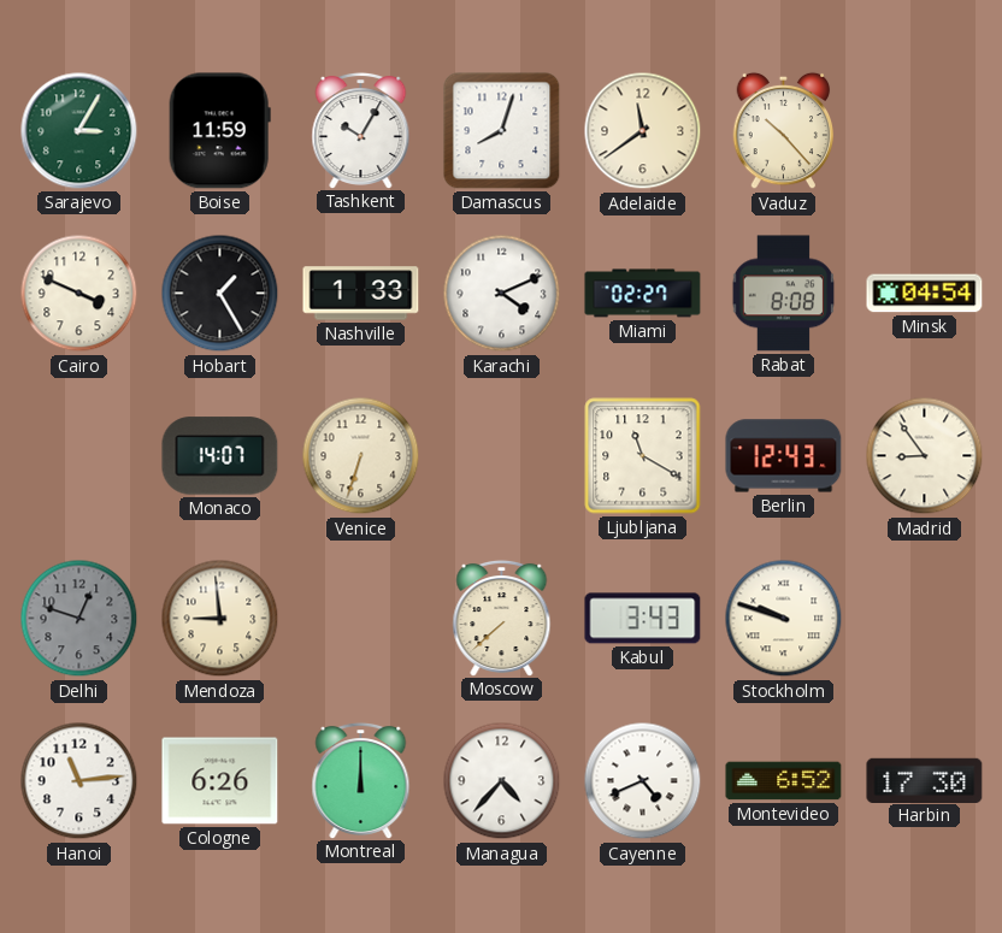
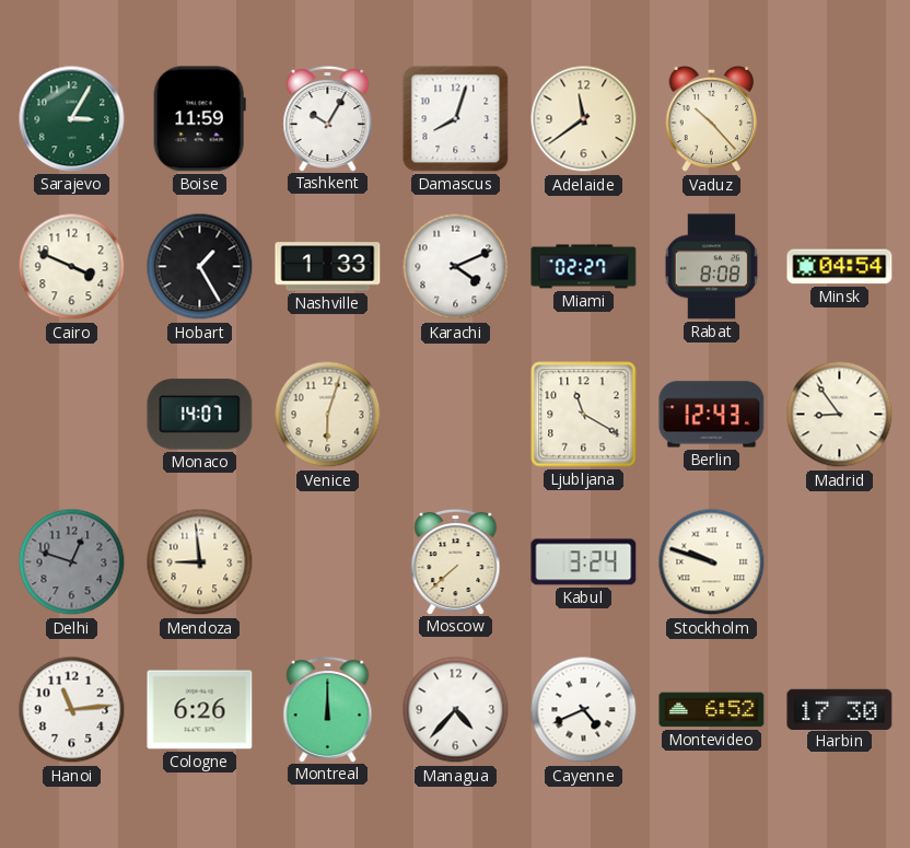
Venice: 6:33 -> 6:03 (328, 415)
Kabul: 3:43 -> 3:24 (584, 562)
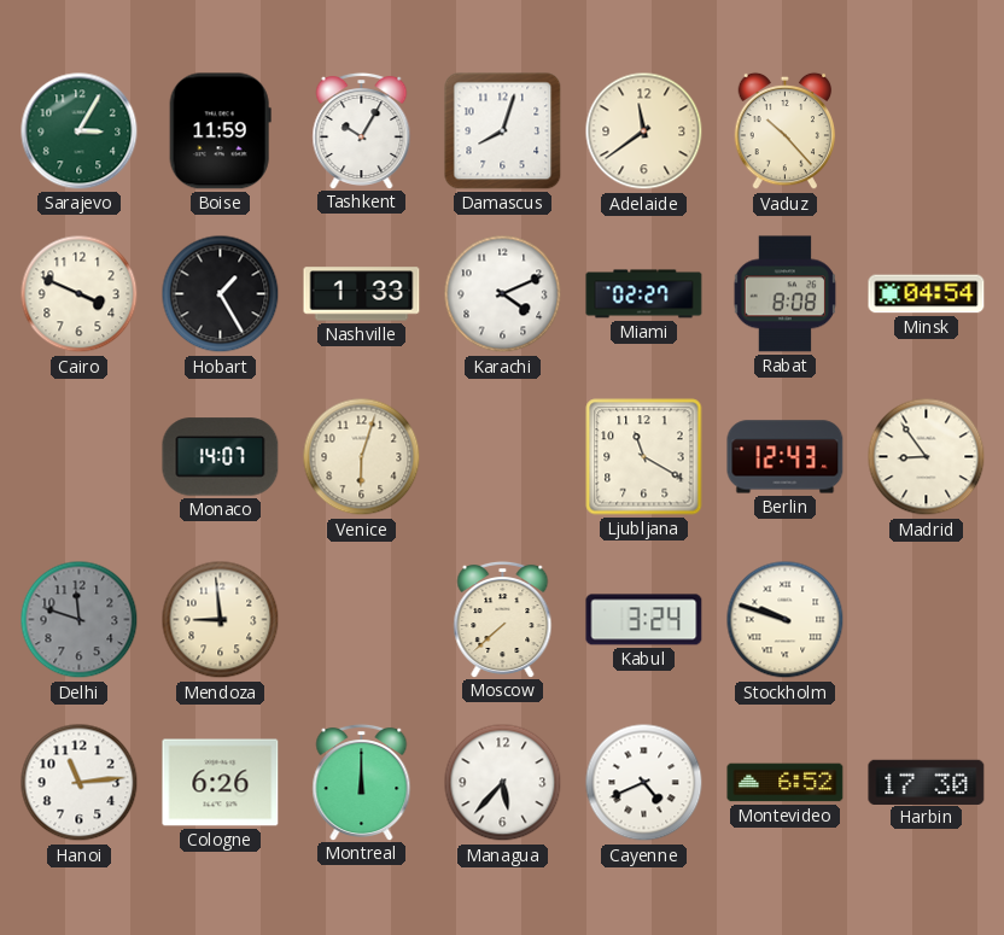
Delhi: 12:48 -> 11:48 (80, 620)
Managua: 4:37 -> 5:37 (503, 783)
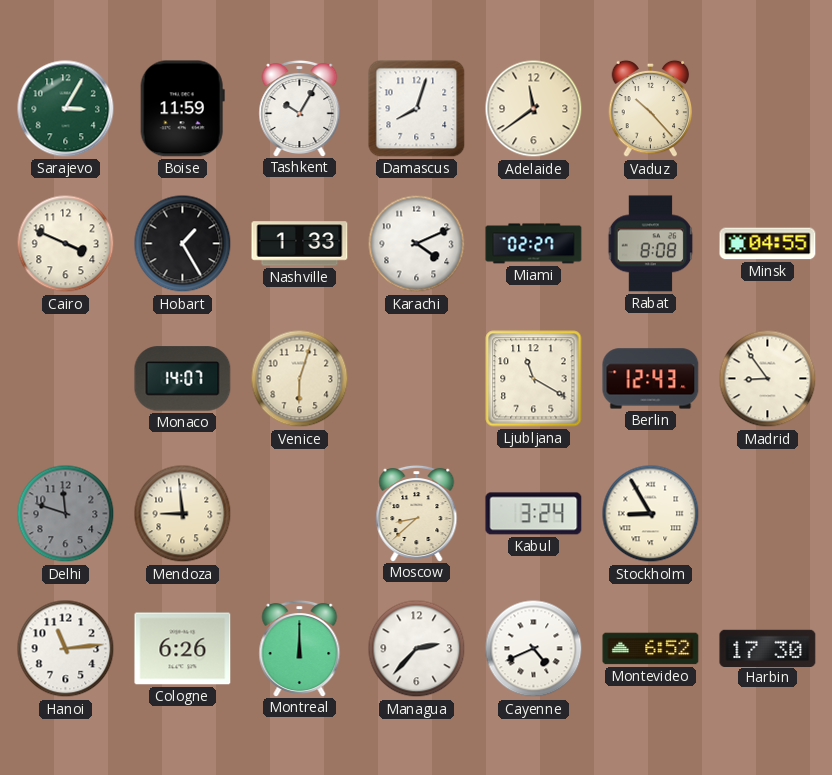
Minsk: 04:54 -> 04:55 (768, 244)
Moscow: 7:38 -> 8:38 (417, 513)
Stockholm: 9:48 -> 8:55 (651, 514)
Managua: 5:37 -> 2:37 (417, 649)
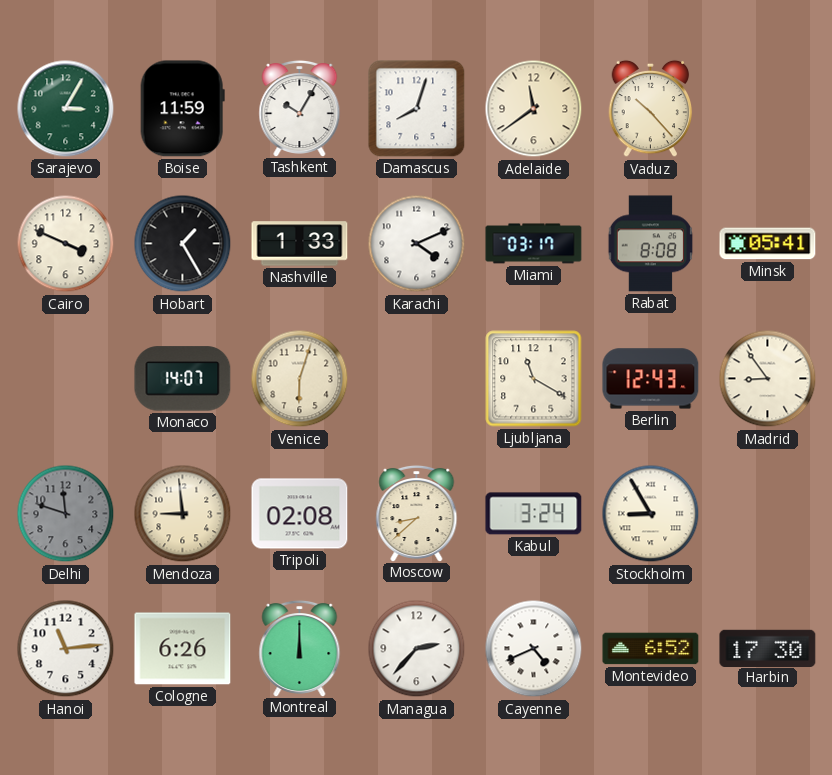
Miami: 02:27 -> 03:17 (534, 244)
Minsk: 04:55 -> 05:41 (768, 244)
Tripoli: none -> 02:08 (300, 514)
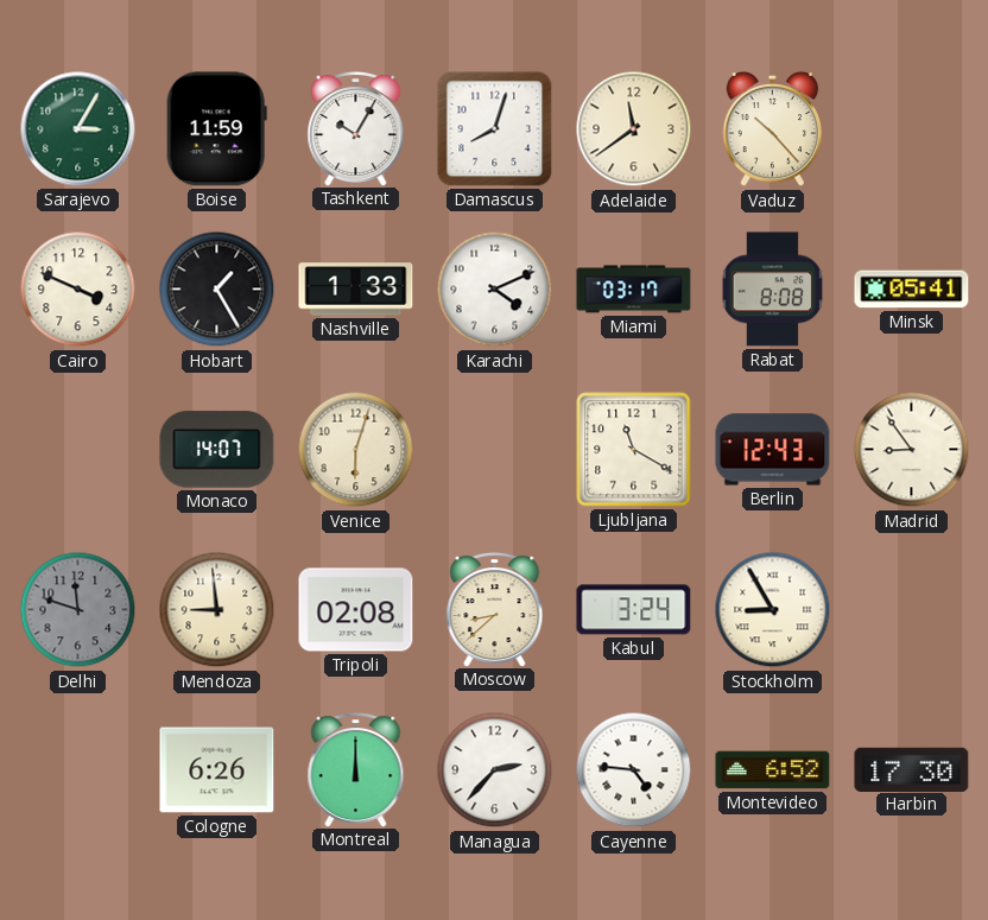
Hanoi: 11:14 -> none (66, 649)
Cayenne: 4:41 -> 4:46 (634, 770)
